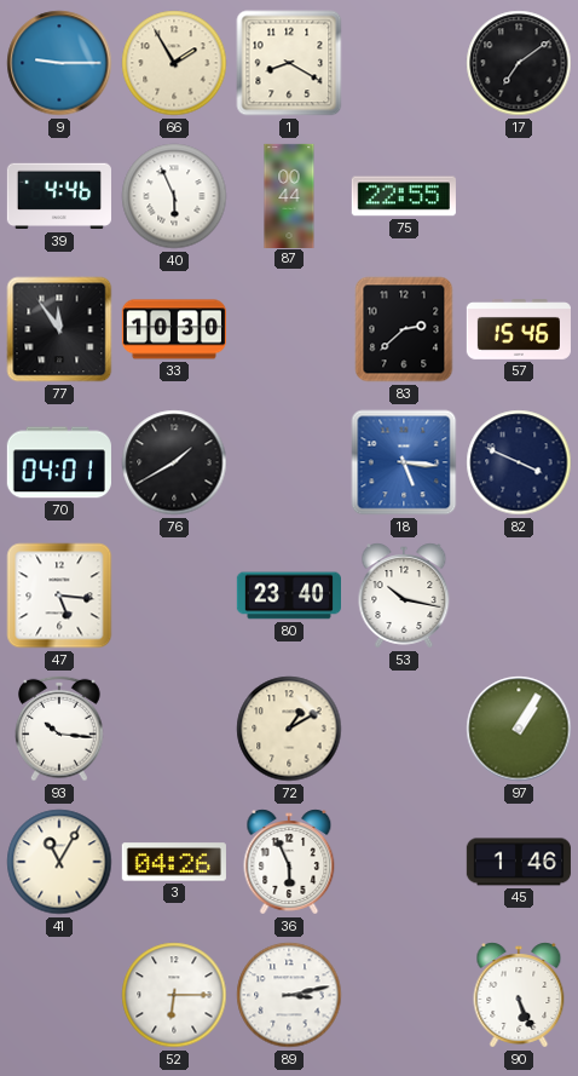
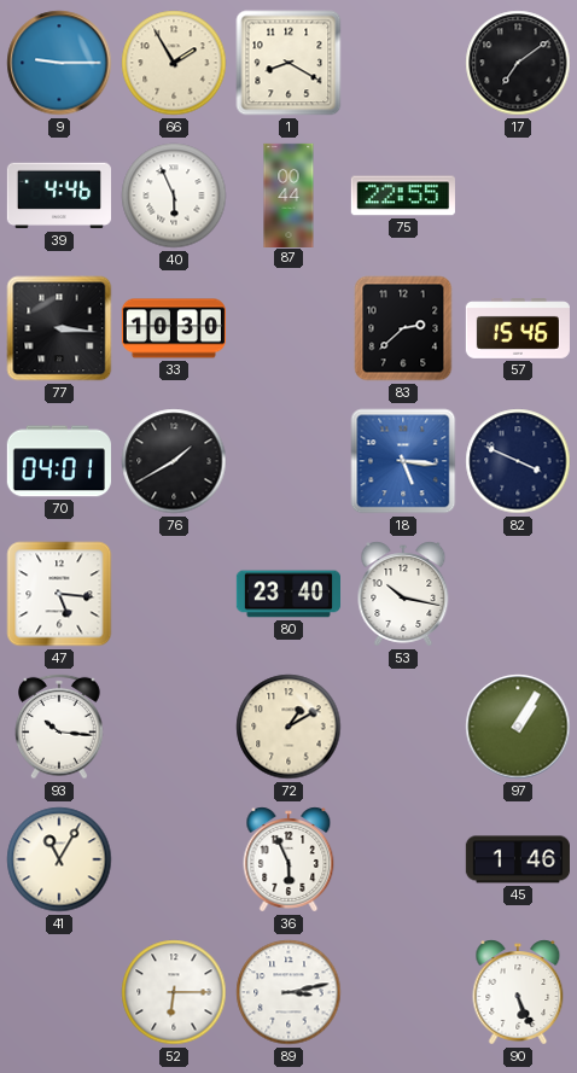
77: 11:54 -> 3:16 (59, 328)
3: 04:26 -> none (174, 862)
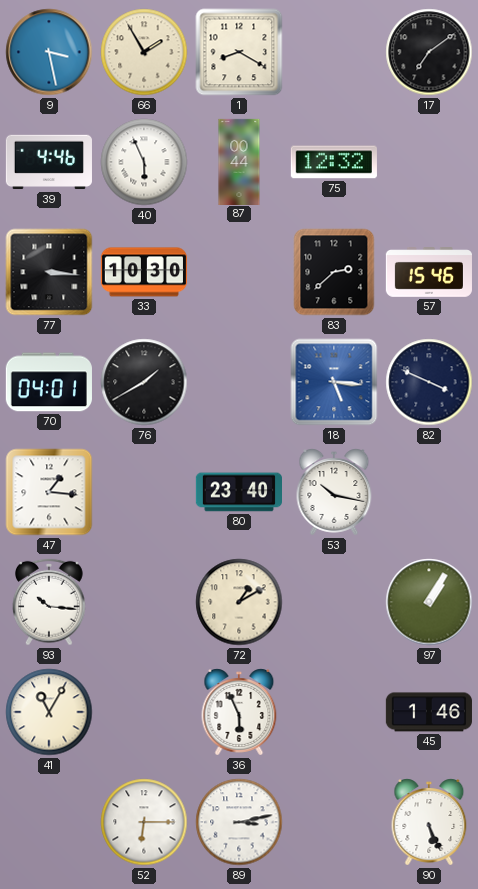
9: 9:15 -> 3:28 (49, 52)
75: 22:55 -> 12:32 (334, 162)
47: 5:16 -> 1:16 (49, 492)
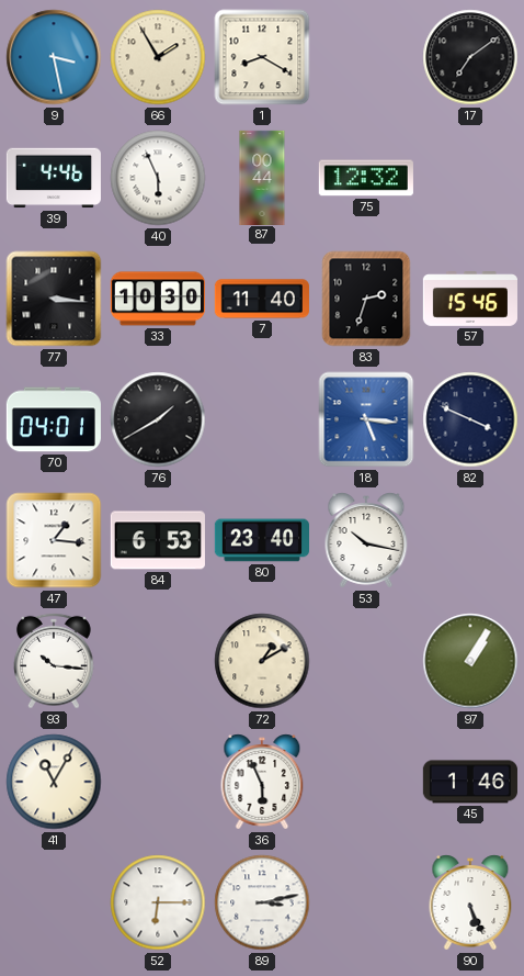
7: none -> 11:40 (262, 299)
83: 2:38 -> 2:33 (366, 299)
84: none -> 6:53 (158, 540)
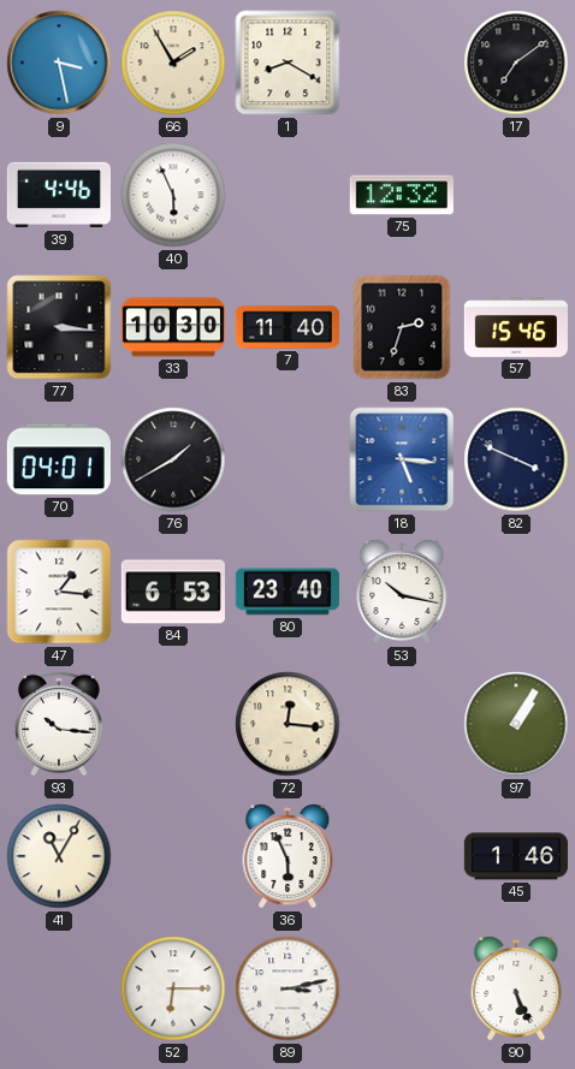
87: 00:44 -> none (262, 177)
72: 1:10 -> 12:16 (287, 724)
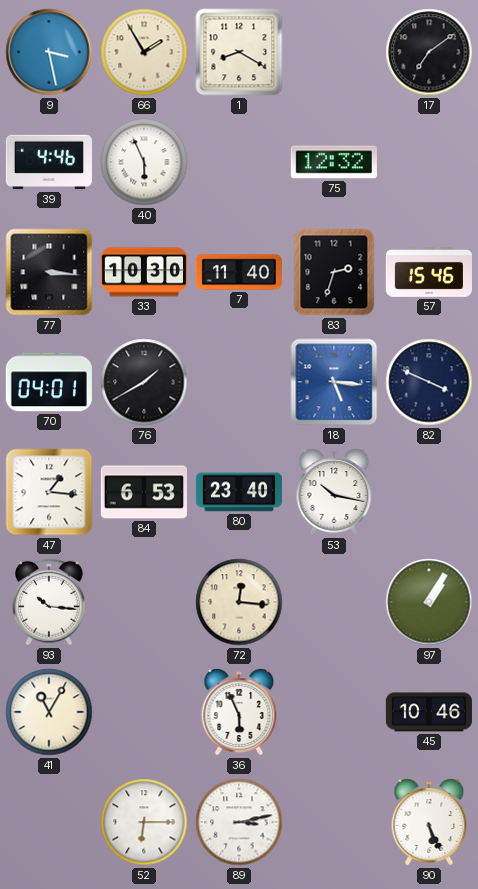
45: 1:46 -> 10:46 (429, 712)
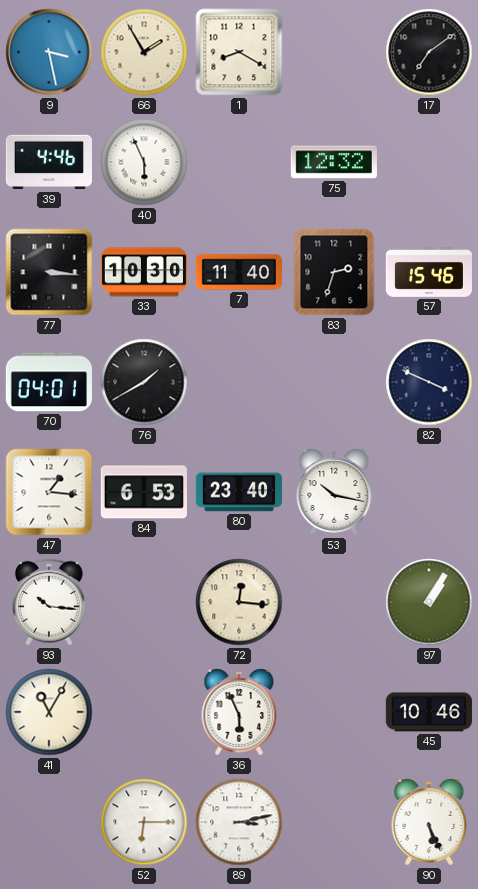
18: 5:16 -> none (334, 382)
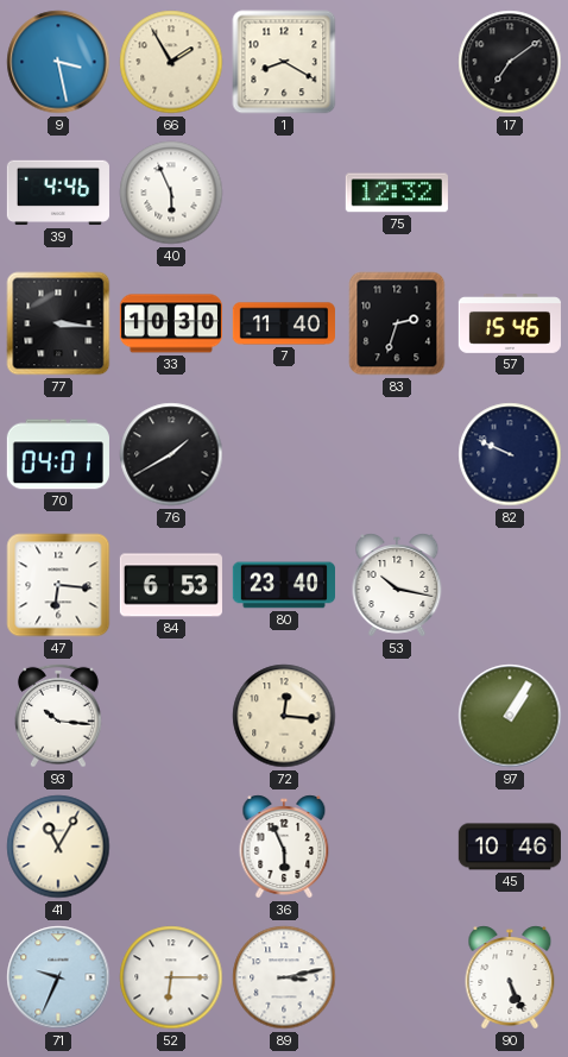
82: 3:49 -> 9:49 (510, 454)
47: 1:16 -> 6:16 (58, 585)
71: none -> 9:34 (58, 977)
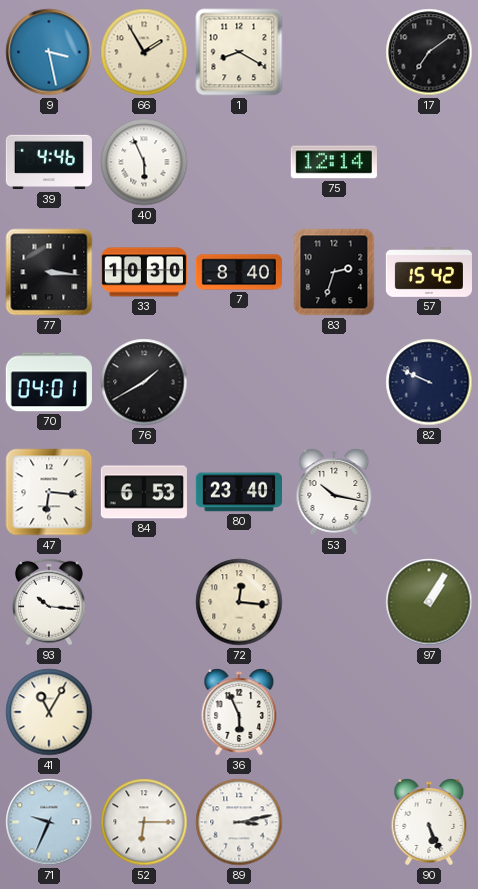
75: 12:32 -> 12:14 (334, 162)
7: 11:40 -> 8:40 (239, 272)
57: 15:46 -> 15:42 (428, 273)
45: 10:46 -> none (510, 847)
